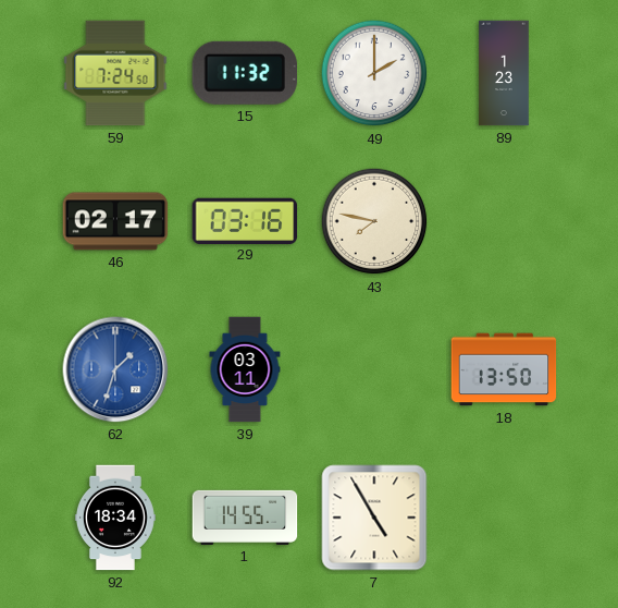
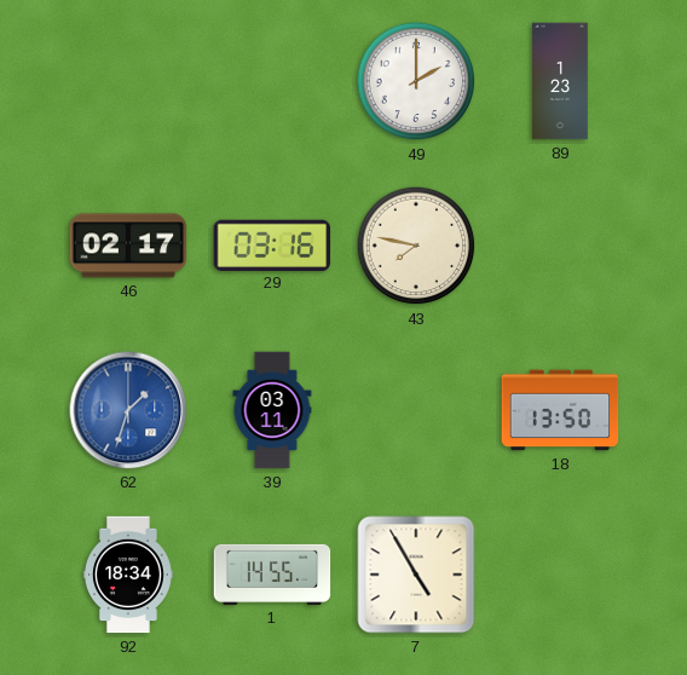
59: 7:24 -> none (115, 73)
15: 11:32 -> none (245, 73)
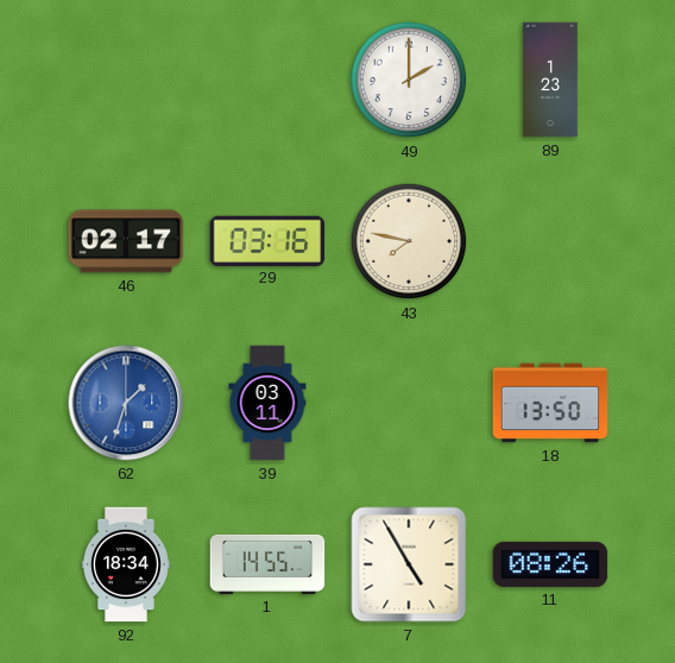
11: none -> 08:26 (550, 564)
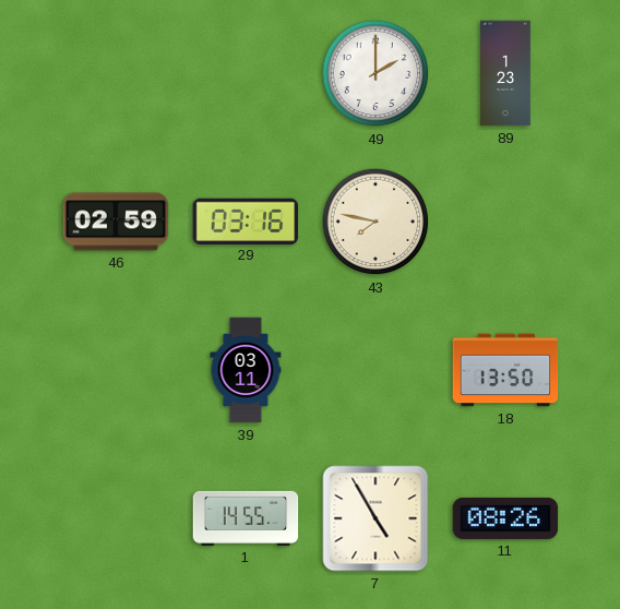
46: 02:17 -> 02:59 (116, 222)
62: 1:33 -> none (126, 403)
92: 18:34 -> none (126, 564)
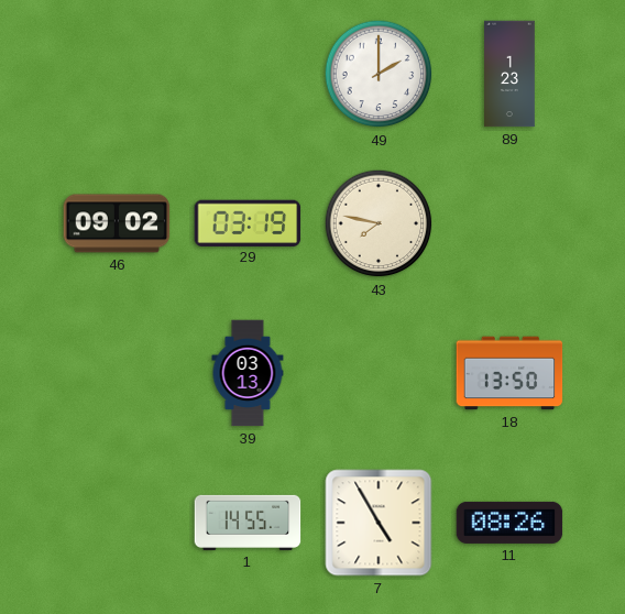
46: 02:59 -> 09:02 (117, 223)
29: 03:16 -> 03:19 (248, 222)
39: 03:11 -> 03:13 (248, 373)
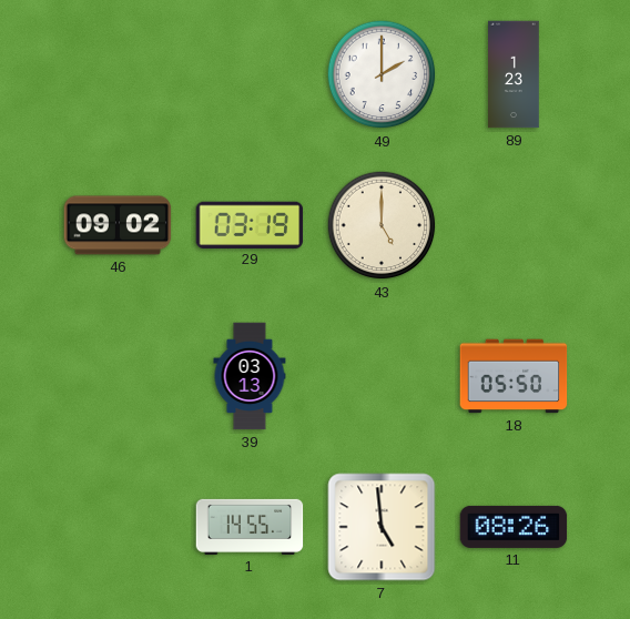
43: 7:47 -> 5:00 (382, 225)
18: 13:50 -> 05:50 (514, 376)
7: 4:55 -> 4:59 (382, 527)
